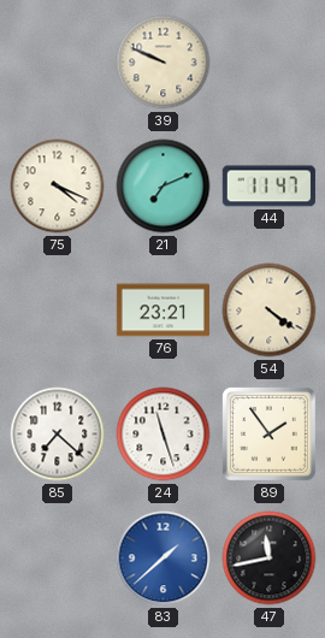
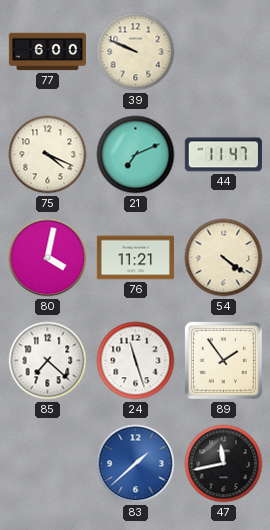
77: none -> 6:00 (47, 52)
80: none -> 4:02 (48, 258)
76: 23:21 -> 11:21 (135, 258)
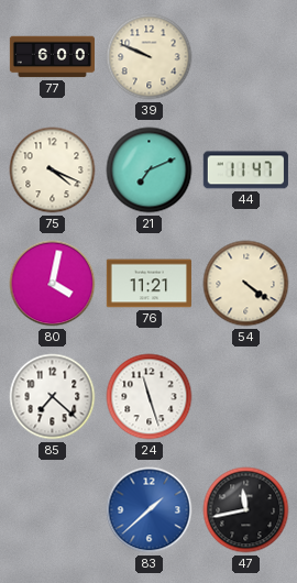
89: 1:54 -> none (223, 360)
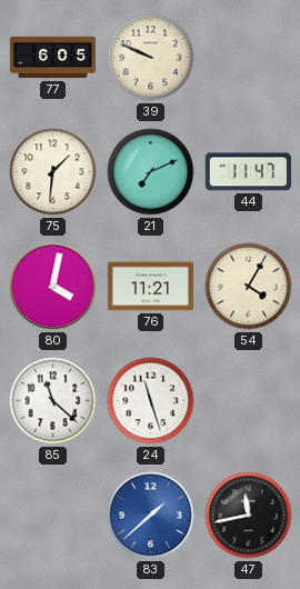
77: 6:00 -> 6:05 (52, 58)
75: 4:19 -> 1:31 (53, 172)
54: 4:21 -> 4:05 (249, 287)
85: 7:22 -> 11:22 (53, 401)
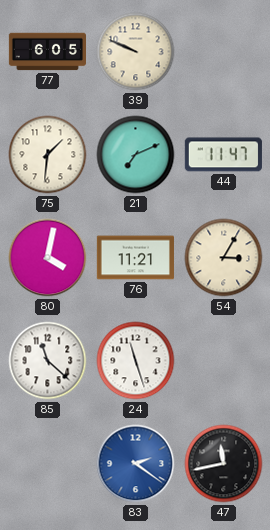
54: 4:05 -> 3:05 (224, 258)
83: 1:38 -> 2:21 (136, 464)
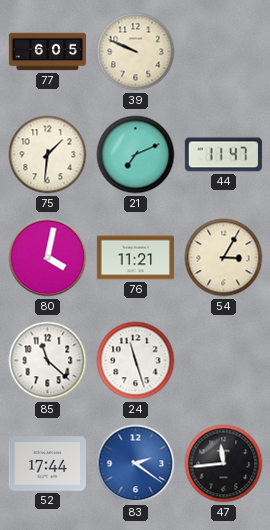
52: none -> 17:44 (47, 464)
47: 11:43 -> 11:44 (224, 464)
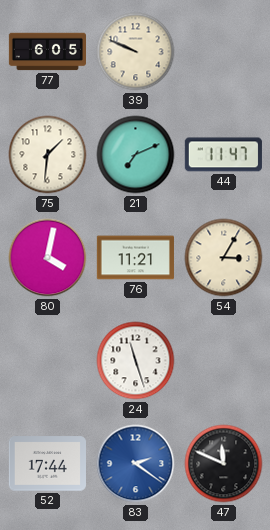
85: 11:22 -> none (48, 361)
47: 11:44 -> 11:49 (224, 464)
